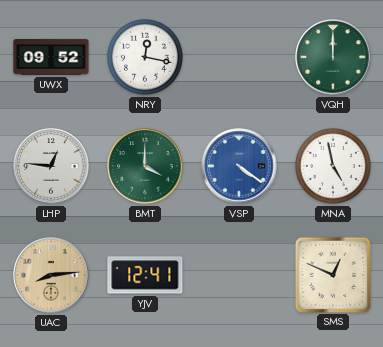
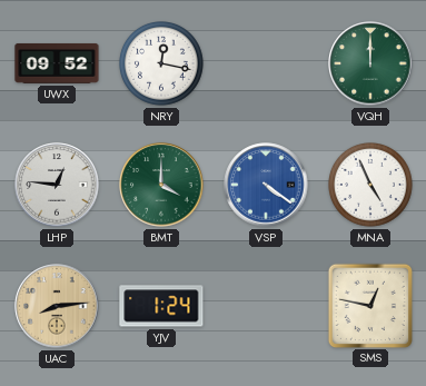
MNA: 4:58 -> 4:56 (371, 186)
YJV: 12:41 -> 1:24 (161, 306)
SMS: 12:49 -> 12:47 (369, 305)
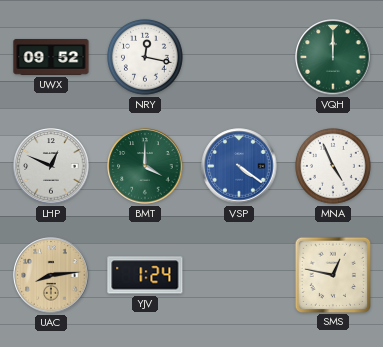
LHP: 12:46 -> 12:49 (51, 166)
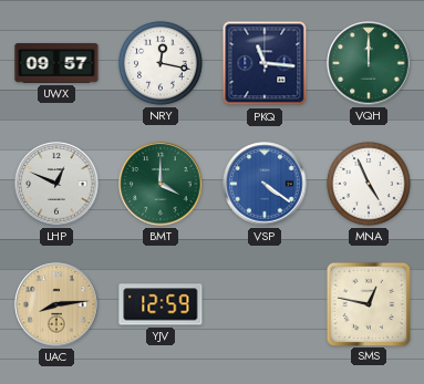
UWX: 09:52 -> 09:57 (56, 63)
PKQ: none -> 11:16 (265, 63)
YJV: 1:24 -> 12:59 (161, 304)
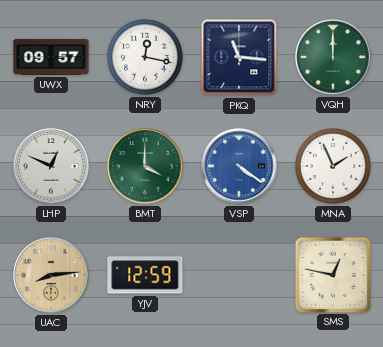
MNA: 4:56 -> 1:56 (334, 167)
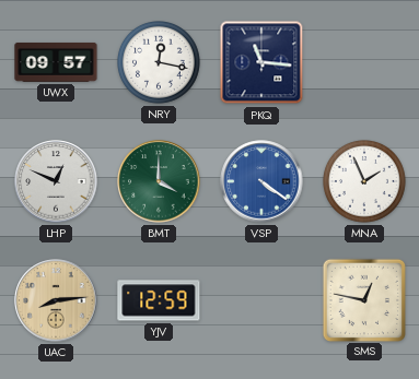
VQH: 12:00 -> none (333, 57)
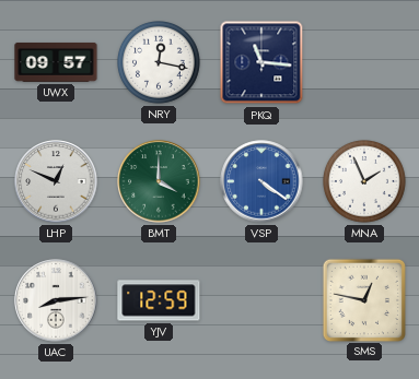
UAC dial: champagne -> white (56, 300)
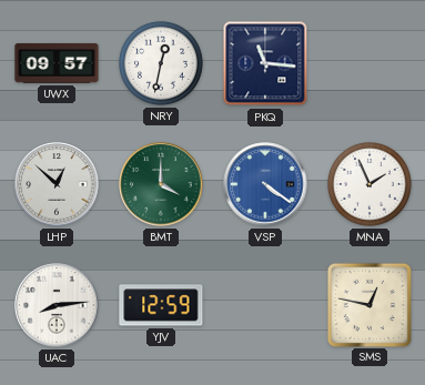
NRY: 12:17 -> 12:32 (162, 64)
LHP: 12:49 -> 12:52 (57, 184)
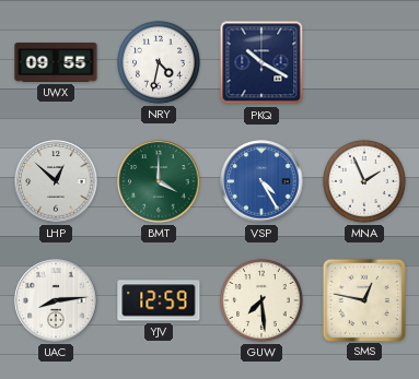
UWX: 09:57 -> 09:55 (56, 62)
NRY: 12:32 -> 4:32 (160, 63)
PKQ: 11:16 -> 10:20 (261, 62)
VSP: 4:21 -> 4:25 (261, 181)
GUW: none -> 7:29 (263, 301)
